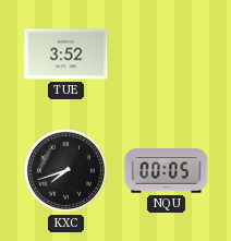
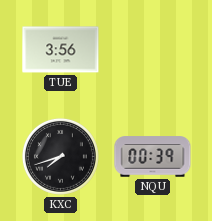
TUE: 3:52 -> 3:56 (61, 50)
NQU: 00:05 -> 00:39 (153, 157)
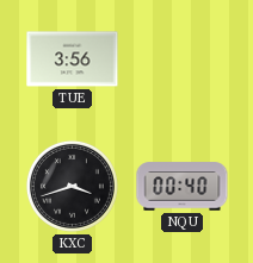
KXC: 7:42 -> 3:42 (72, 186)
NQU: 00:39 -> 00:40 (183, 187)
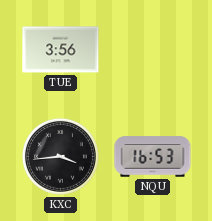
KXC: 3:42 -> 3:44 (60, 156)
NQU: 00:40 -> 16:53 (153, 157)
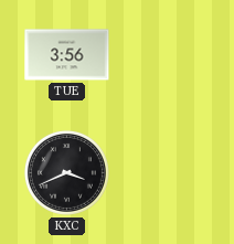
KXC: 3:44 -> 3:41 (66, 172)
NQU: 16:53 -> none (153, 157)
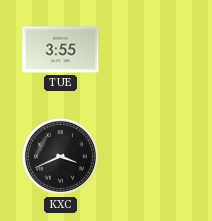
TUE: 3:56 -> 3:55 (61, 50)
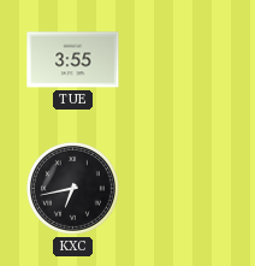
KXC: 3:41 -> 6:43 (72, 188)
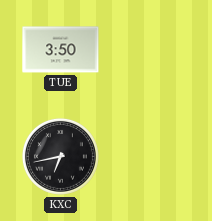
TUE: 3:55 -> 3:50 (61, 50)
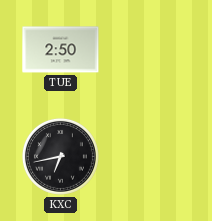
TUE: 3:50 -> 2:50 (61, 50)
